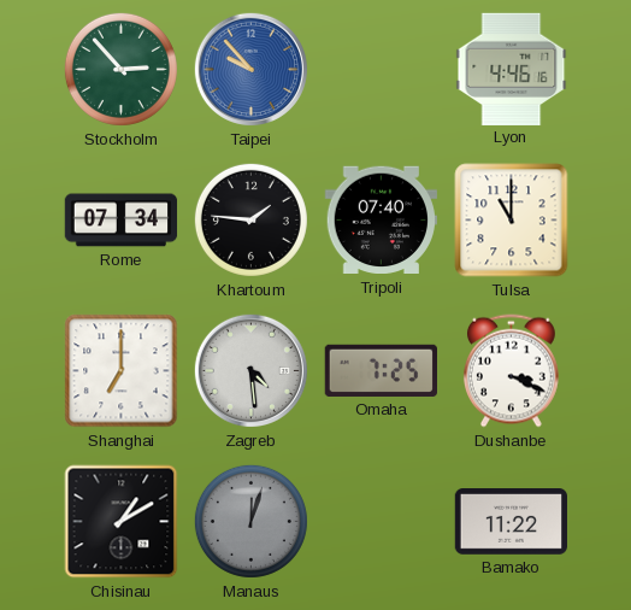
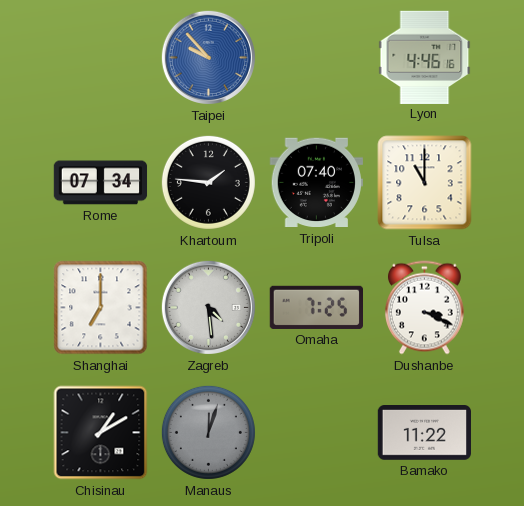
Stockholm: 2:53 -> none (120, 69)
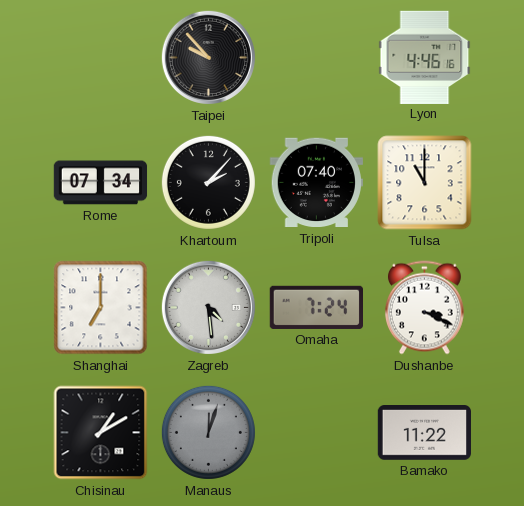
Taipei dial: blue -> black (208, 57)
Khartoum: 1:46 -> 2:07 (208, 182)
Omaha: 7:25 -> 7:24 (316, 307)
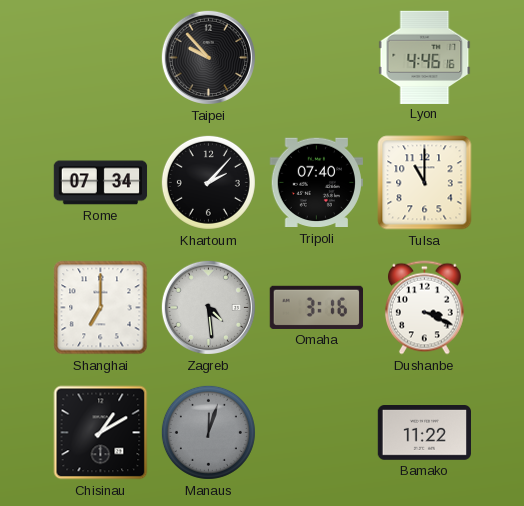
Omaha: 7:24 -> 3:16 (316, 307)
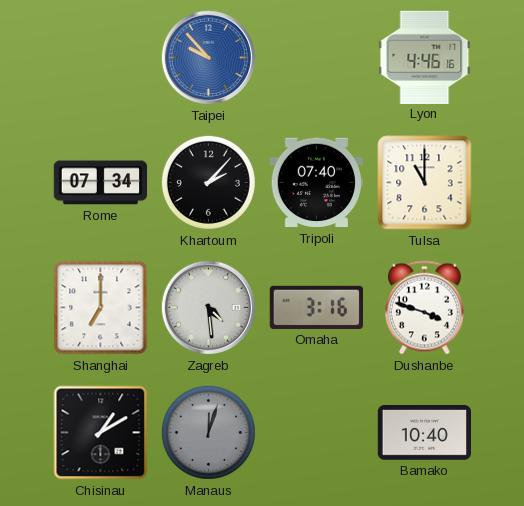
Taipei dial: black -> blue (208, 57)
Dushanbe: 3:19 -> 3:48 (424, 308)
Bamako: 11:22 -> 10:40 (425, 433)
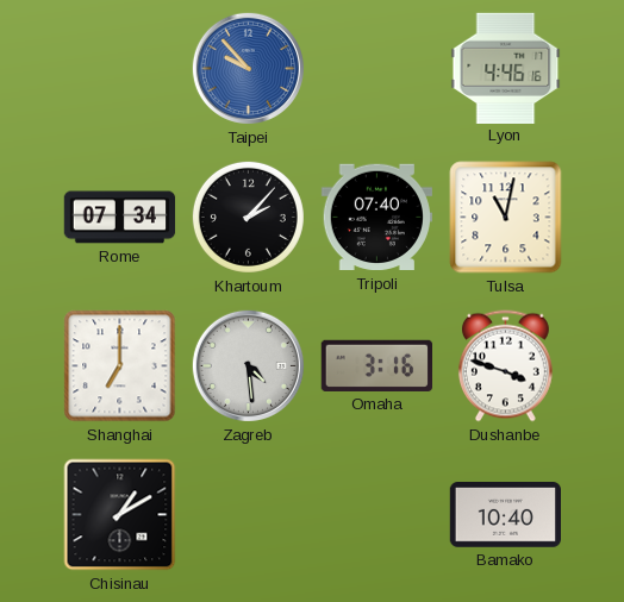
Tulsa: 11:00 -> 11:02 (506, 218)
Manaus: 12:03 -> none (208, 432)
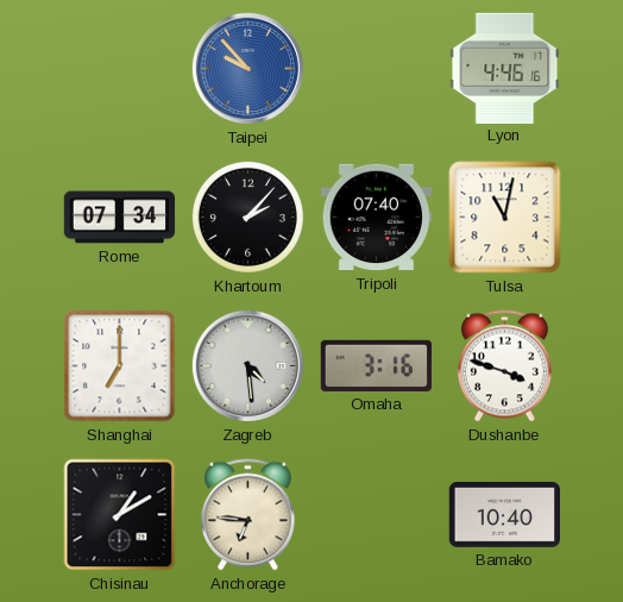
Anchorage: none -> 6:46 (247, 515)
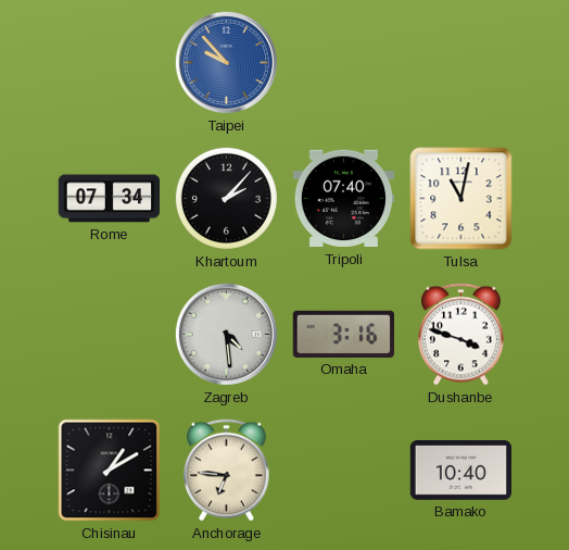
Lyon: 4:46 -> none (505, 68)
Shanghai: 7:00 -> none (120, 366)
